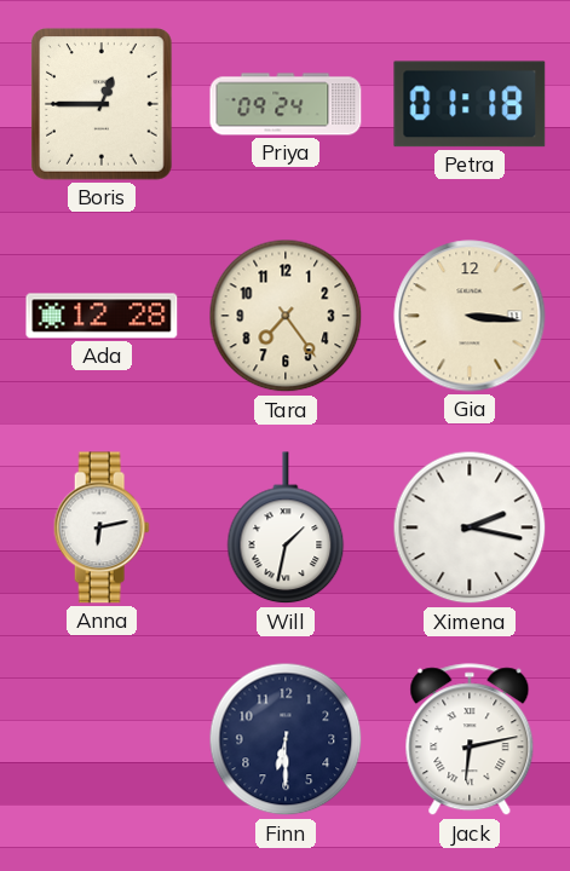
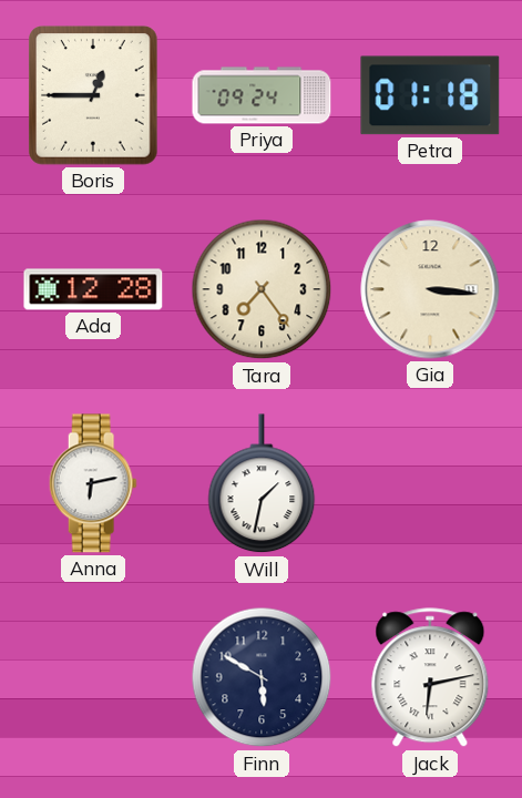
Ximena: 2:17 -> none (470, 527)
Finn: 6:30 -> 5:50 (262, 677)
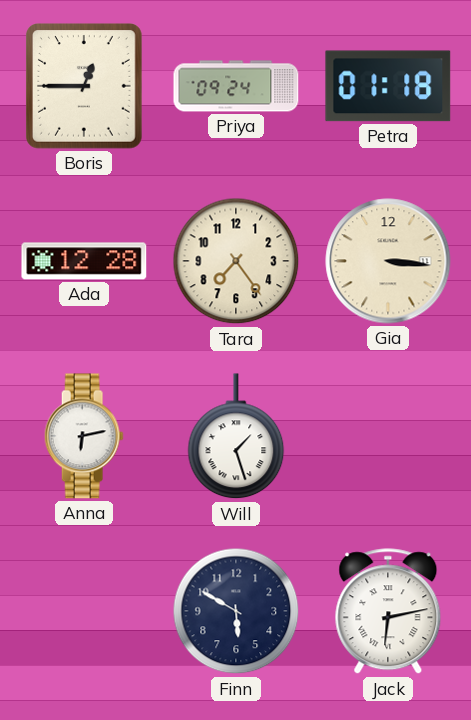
Will: 1:32 -> 1:27 (236, 437)
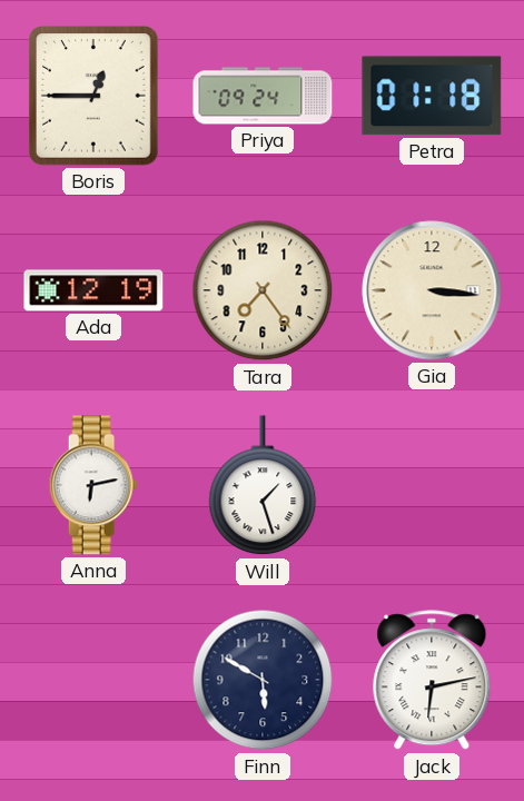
Ada: 12:28 -> 12:19 (93, 290)
